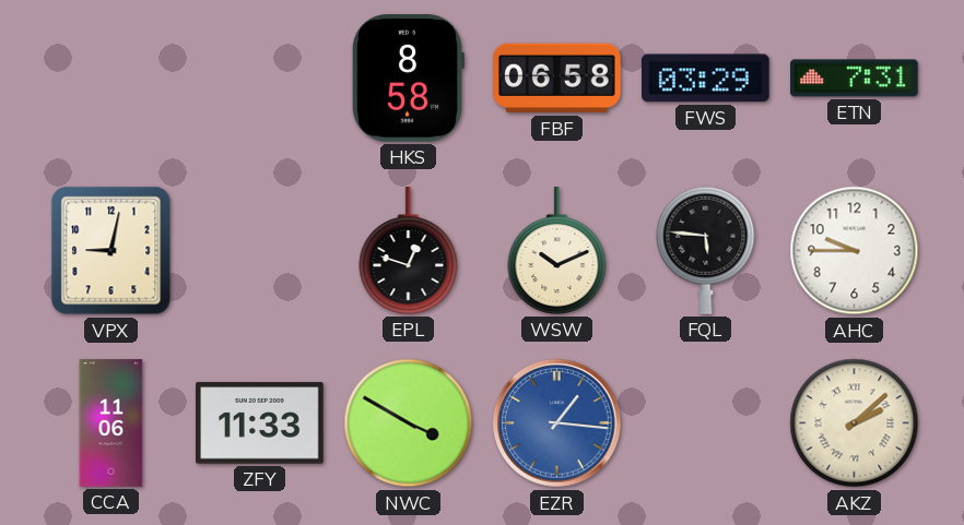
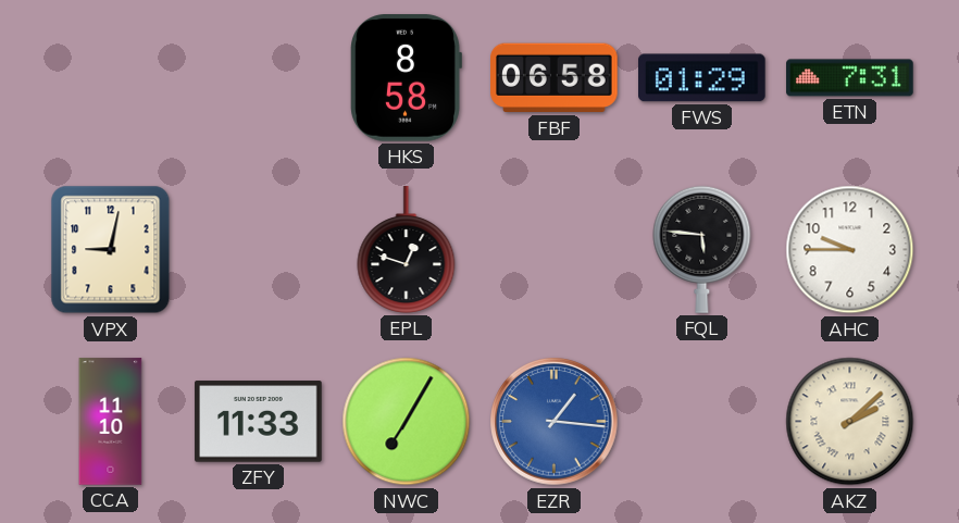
FWS: 03:29 -> 01:29 (702, 78)
WSW: 10:11 -> none (557, 251)
CCA: 11:06 -> 11:10 (111, 422)
NWC: 3:50 -> 7:05 (407, 422)
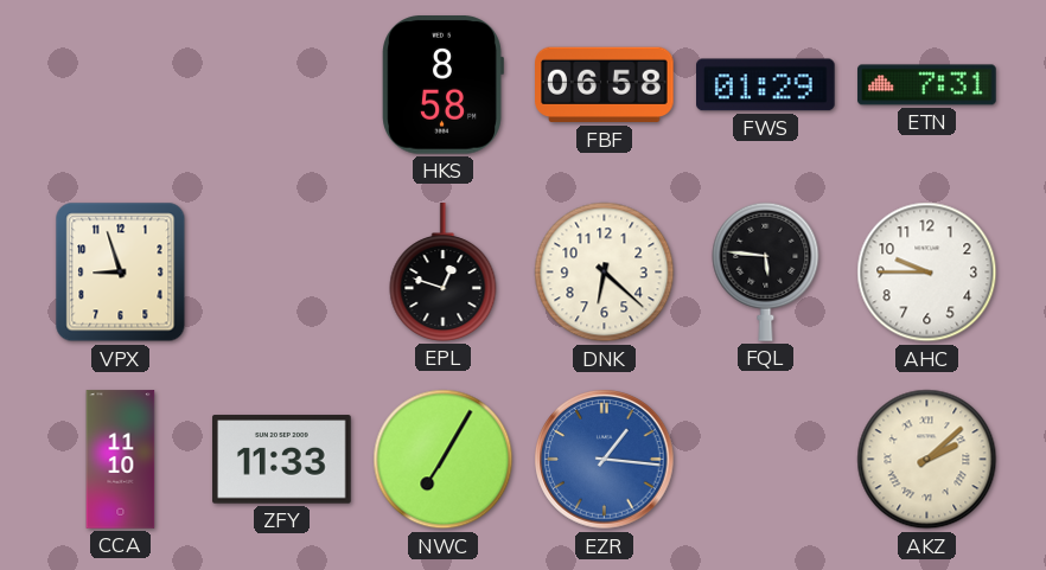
VPX: 9:02 -> 8:57 (121, 273)
DNK: none -> 6:22 (605, 273)
